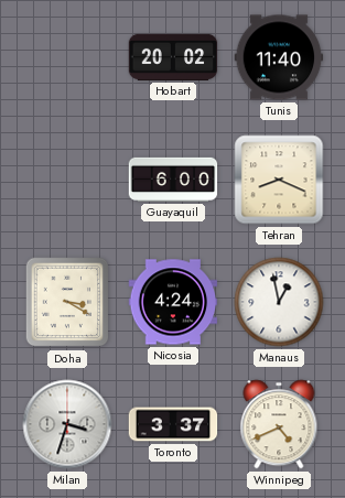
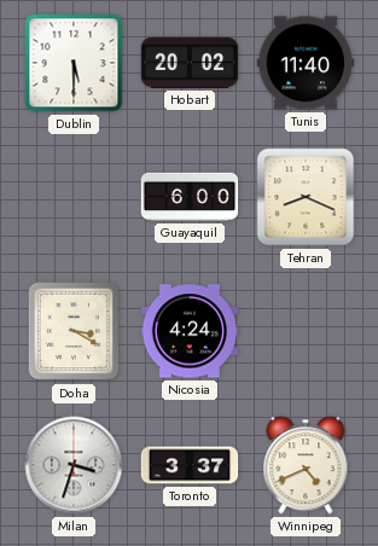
Dublin: none -> 5:30 (74, 63)
Manaus: 12:58 -> none (279, 302)
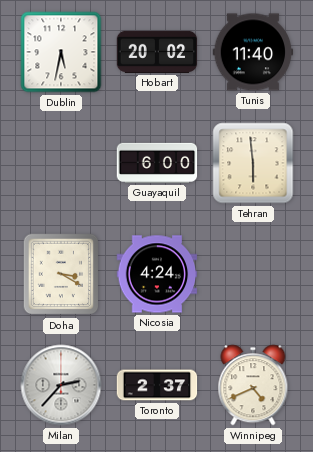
Dublin: 5:30 -> 5:32 (61, 52)
Tehran: 8:19 -> 5:59 (253, 163)
Milan: 3:33 -> 2:37 (61, 385)
Toronto: 3:37 -> 2:37 (157, 385)
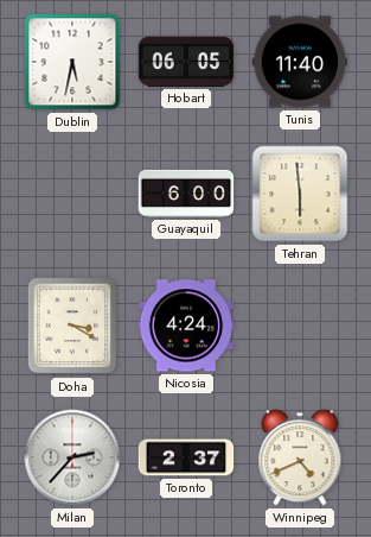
Hobart: 20:02 -> 06:05 (186, 62)
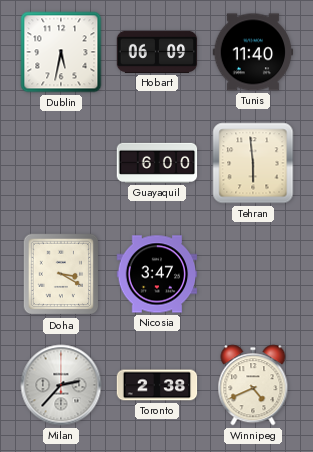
Hobart: 06:05 -> 06:09 (157, 52)
Nicosia: 4:24 -> 3:47 (157, 274)
Toronto: 2:37 -> 2:38 (157, 385)
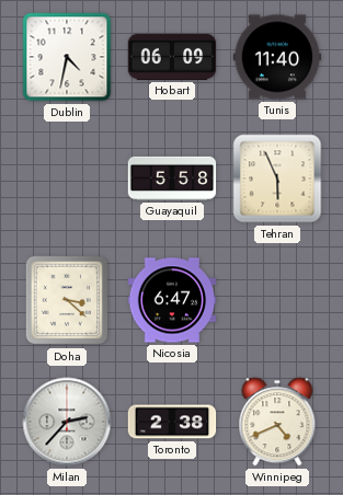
Dublin: 5:32 -> 4:32 (67, 57)
Guayaquil: 6:00 -> 5:58 (172, 179)
Tehran: 5:59 -> 5:56 (277, 179)
Doha: 3:20 -> 3:22 (67, 300)
Nicosia: 3:47 -> 6:47 (172, 300)
